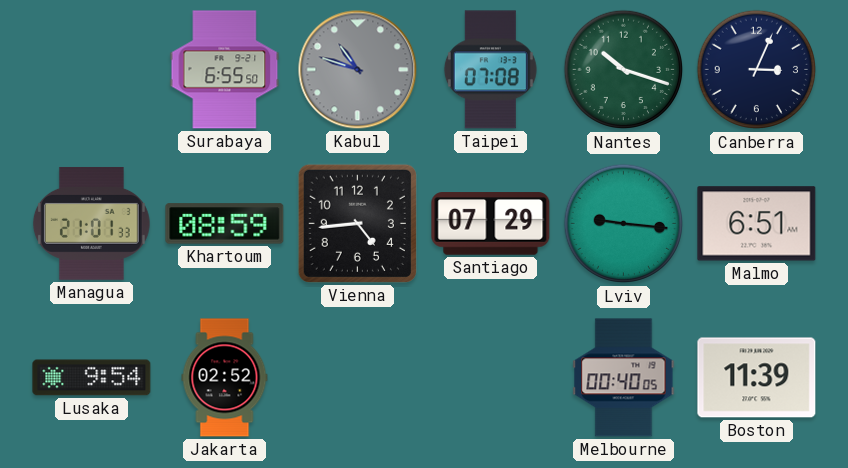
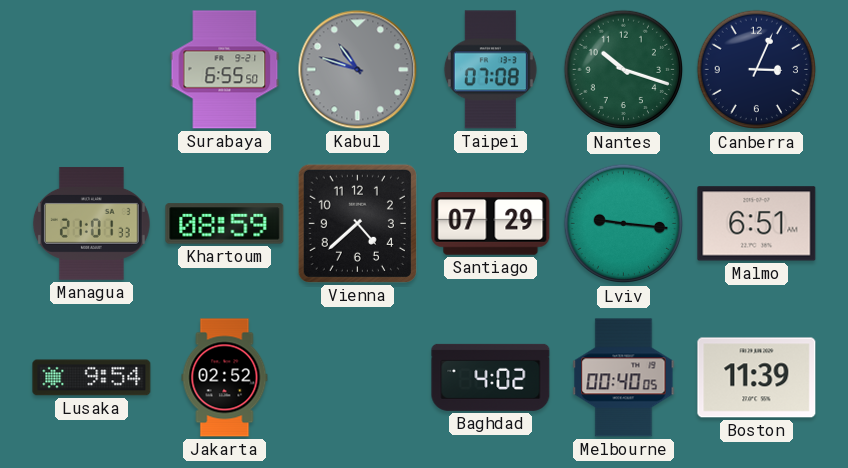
Vienna: 4:44 -> 4:38 (357, 223)
Baghdad: none -> 4:02 (491, 377)
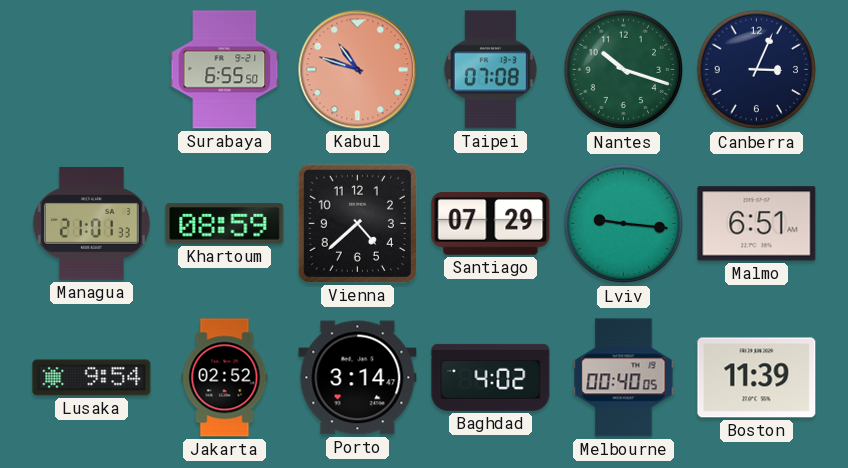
Kabul dial: grey -> salmon (358, 70)
Porto: none -> 3:14 (358, 378)
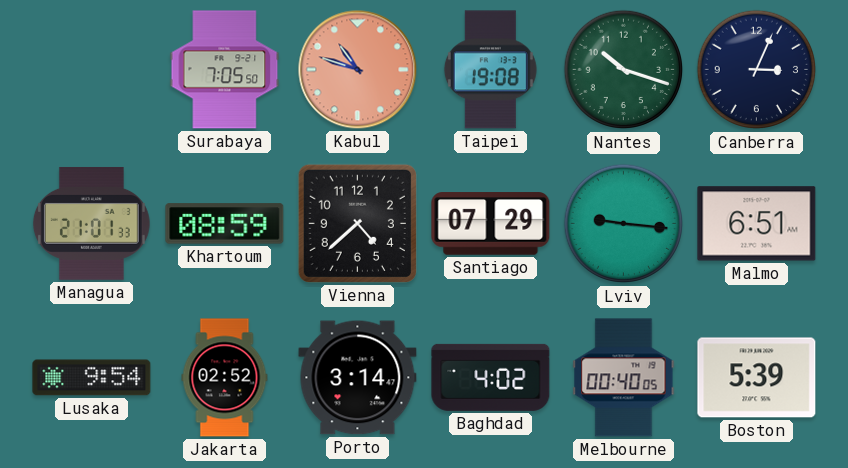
Surabaya: 6:55 -> 7:05 (225, 70)
Taipei: 07:08 -> 19:08 (490, 70)
Boston: 11:39 -> 5:39 (757, 378)
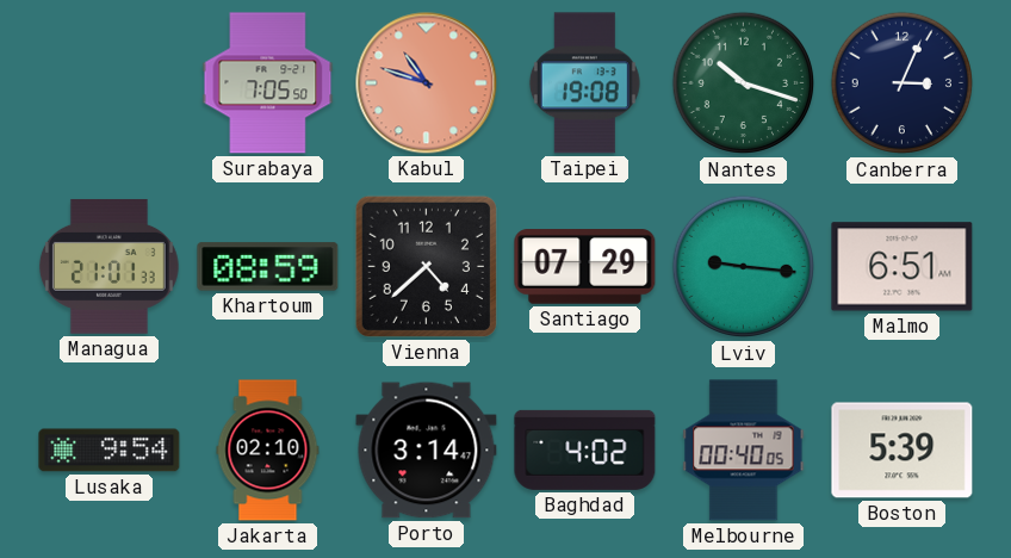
Jakarta: 02:52 -> 02:10 (268, 451)
